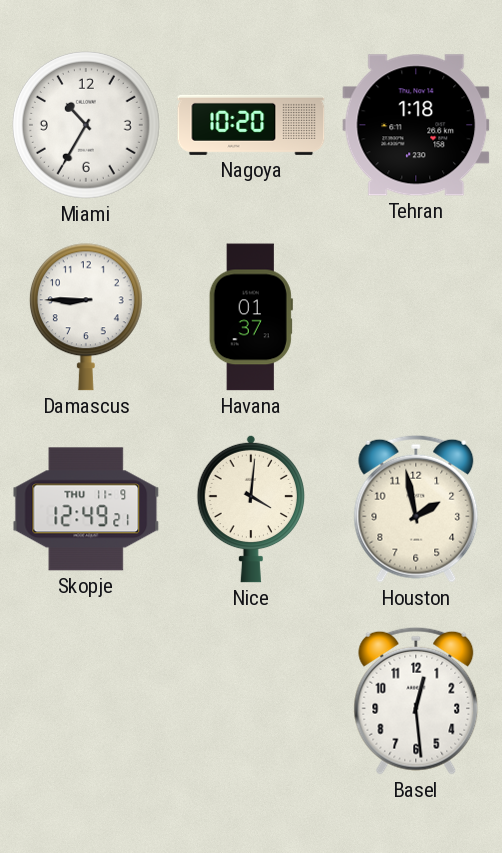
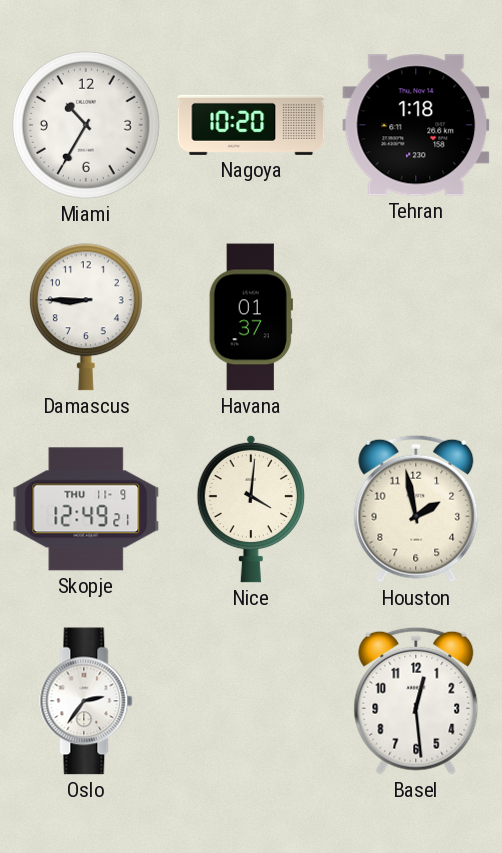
Oslo: none -> 2:36 (86, 701)
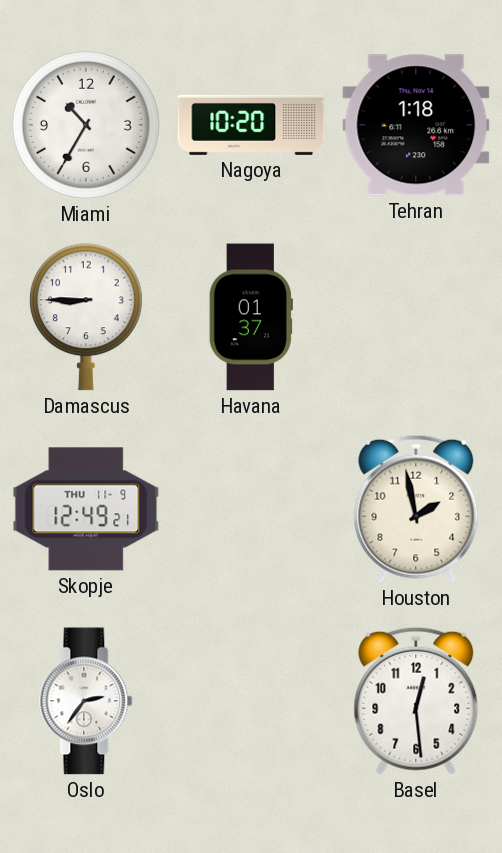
Nice: 4:01 -> none (250, 509)
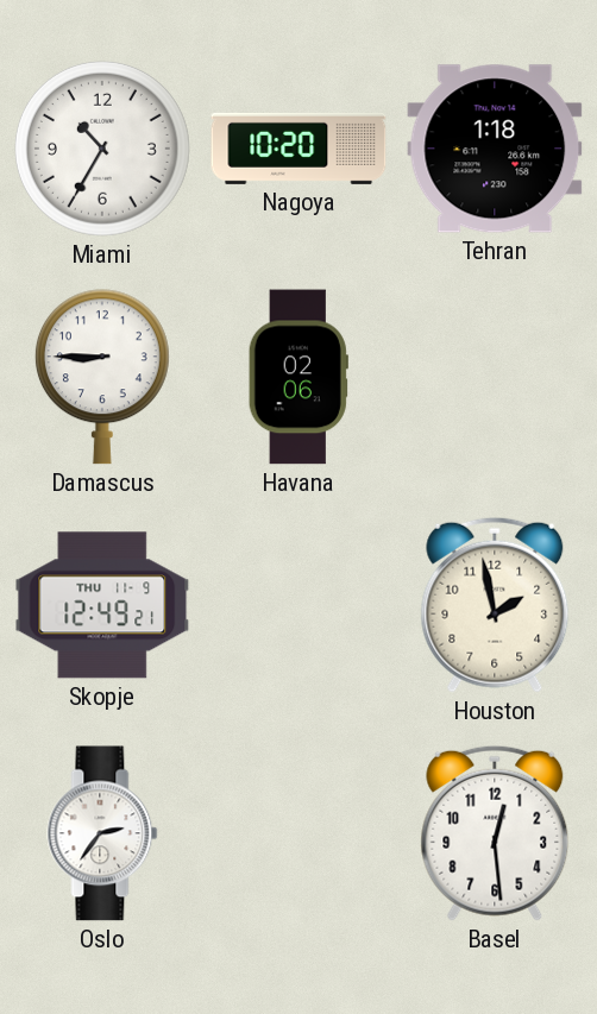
Havana: 01:37 -> 02:06 (298, 377)
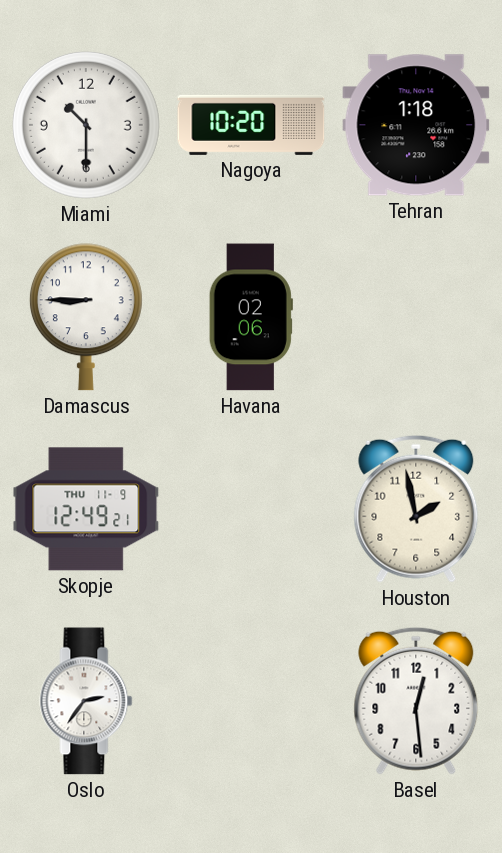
Miami: 10:35 -> 10:30 (86, 125)
